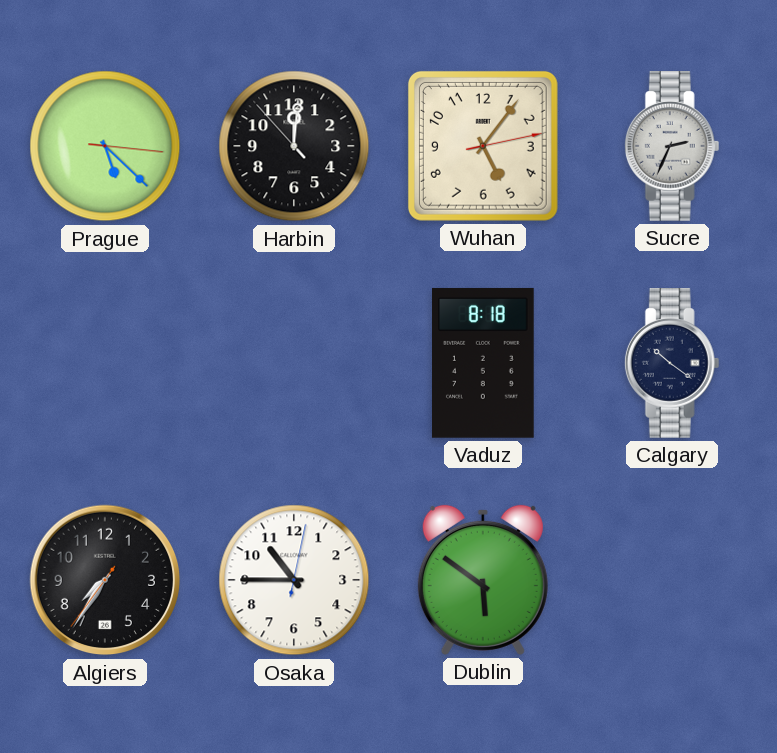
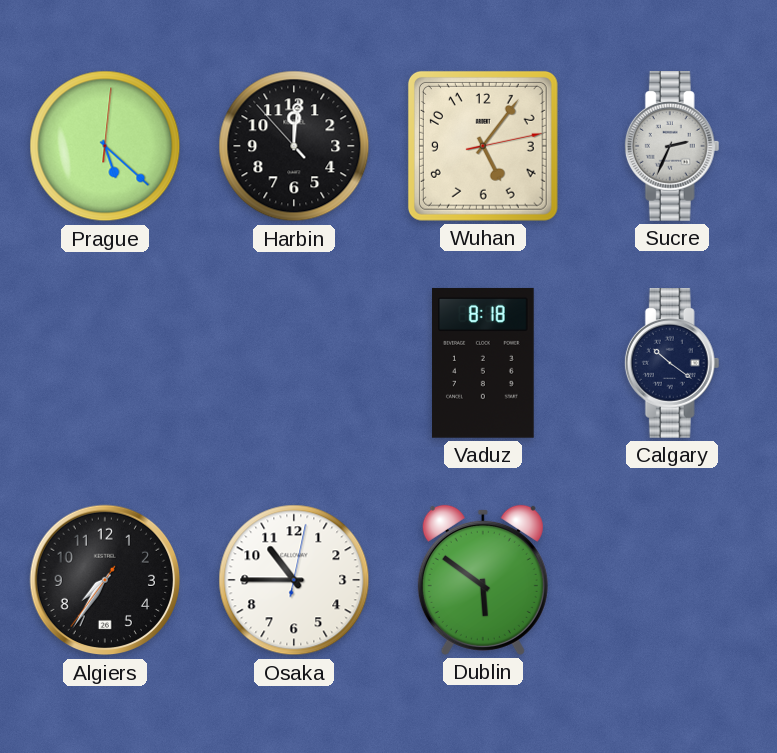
Prague: 5:22:16 -> 5:22:01 (105, 146)
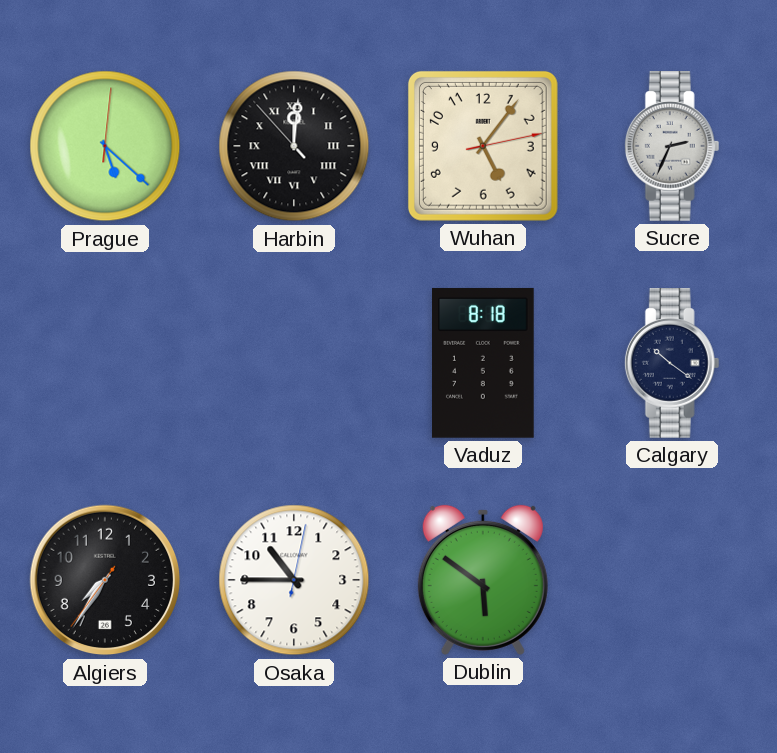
Harbin numerals: Arabic -> Roman (294, 146)
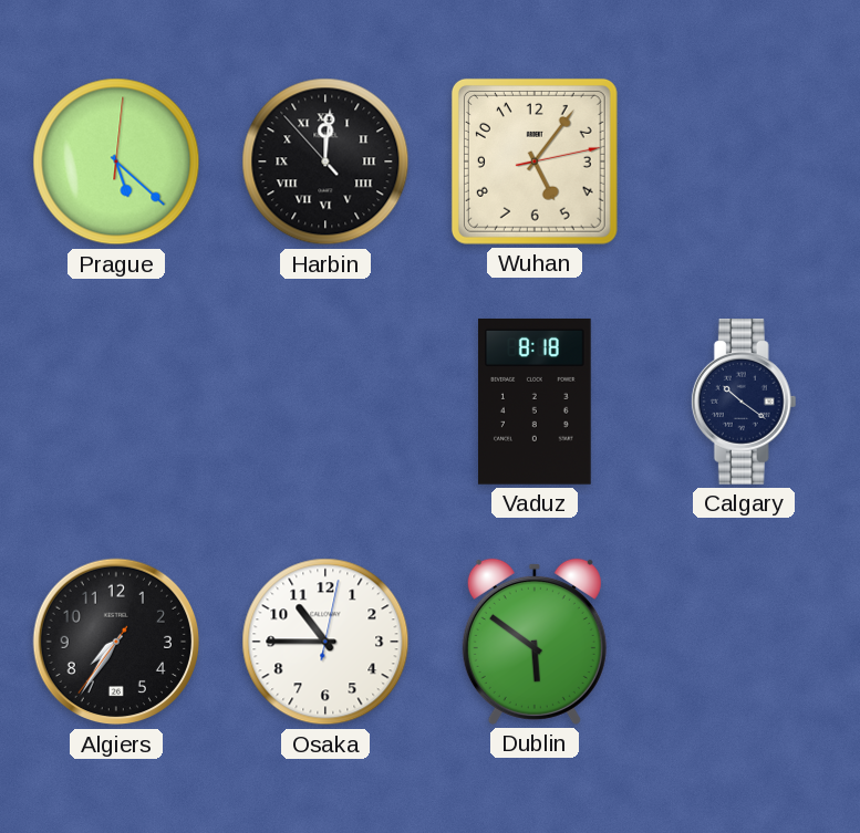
Sucre: 2:34 -> none (672, 147)
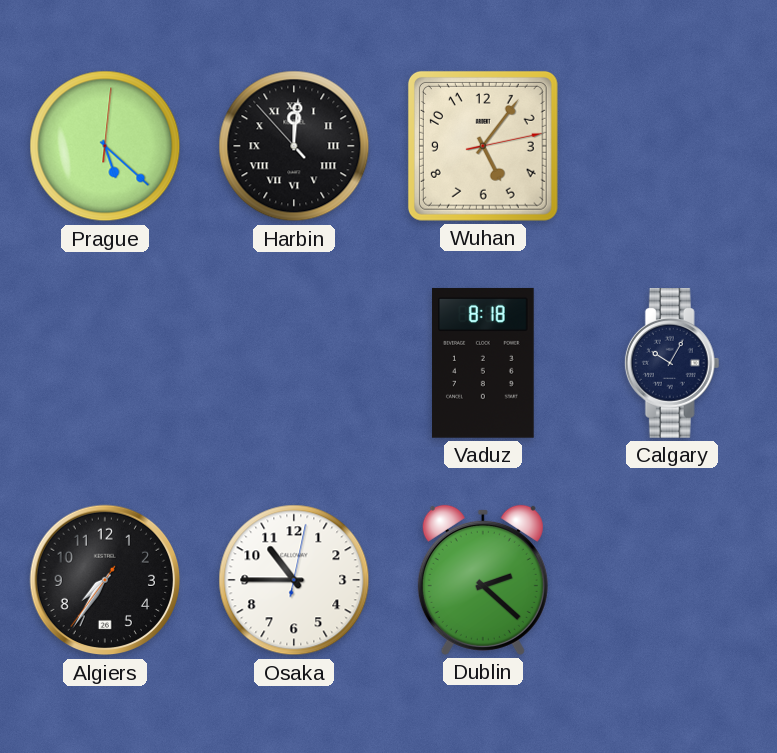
Calgary: 10:21 -> 10:05 (672, 364)
Dublin: 5:51 -> 2:22 (483, 580)
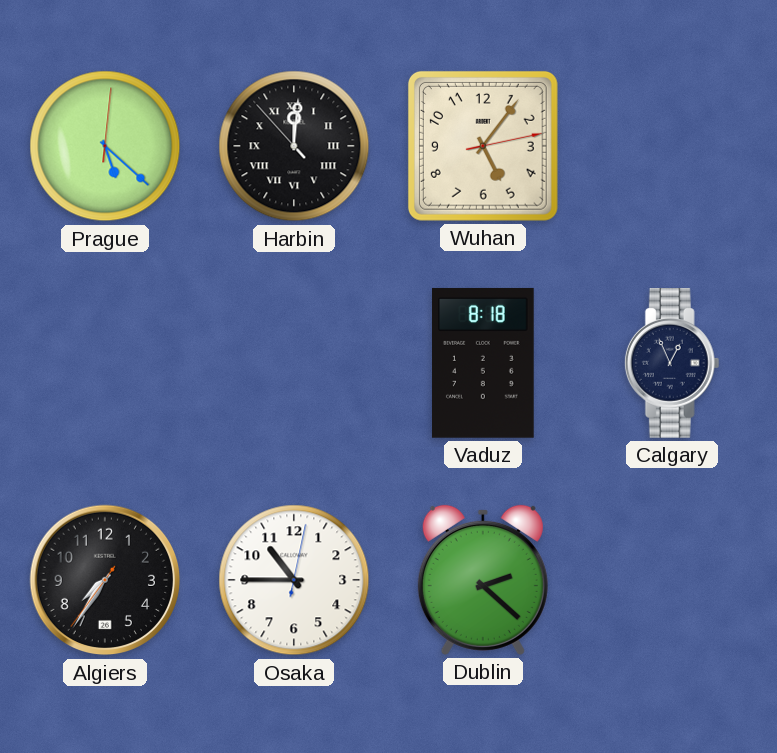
Calgary: 10:05 -> 12:56 (672, 364)
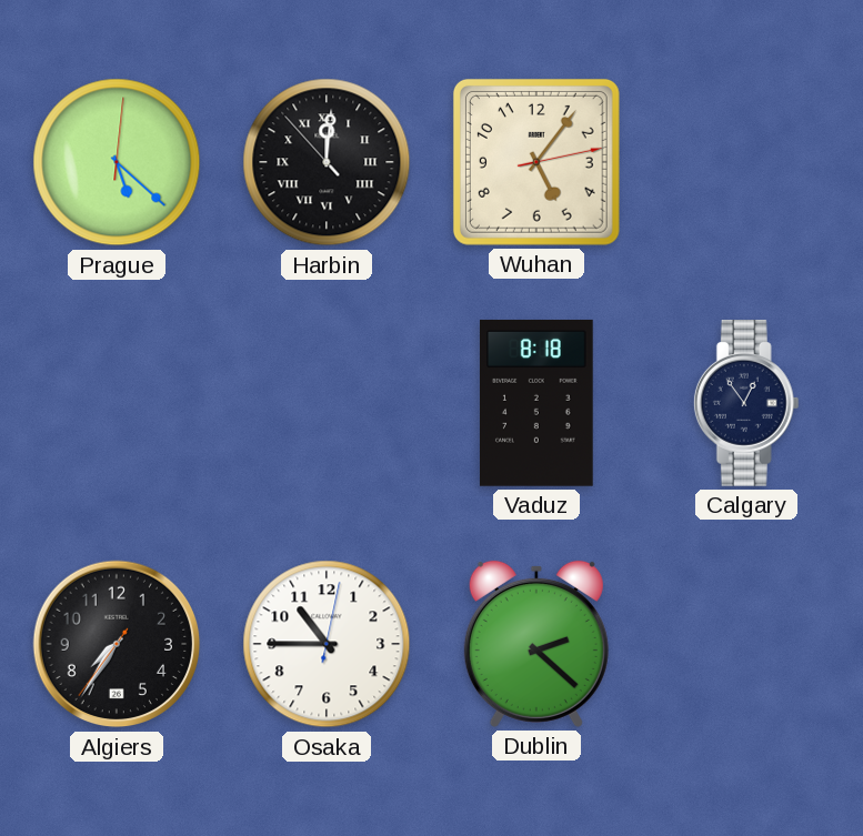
Calgary: 12:56 -> 12:54 (746, 404)
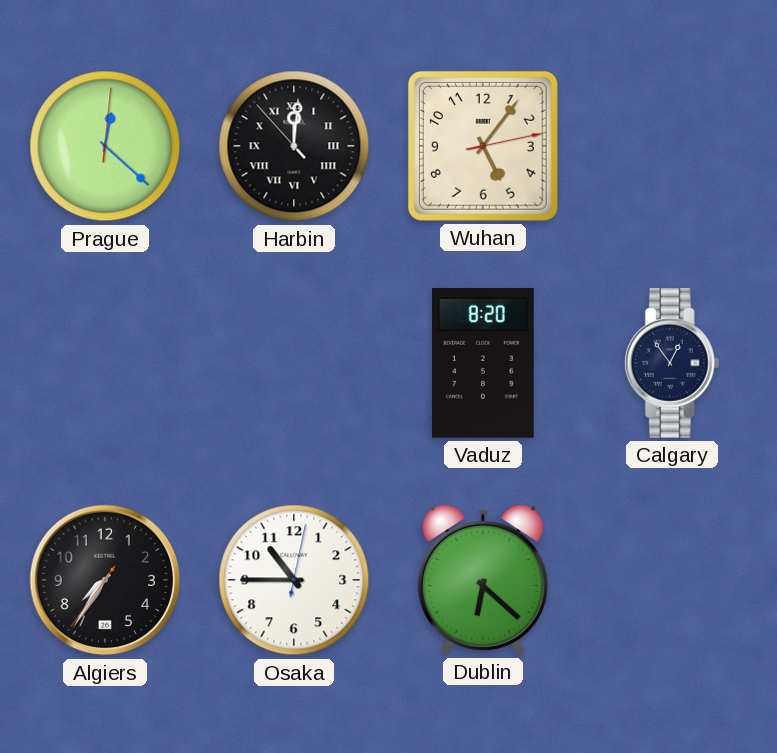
Prague: 5:22 -> 12:22 (105, 146)
Vaduz: 8:18 -> 8:20 (484, 363)
Dublin: 2:22 -> 6:22 (483, 580)
